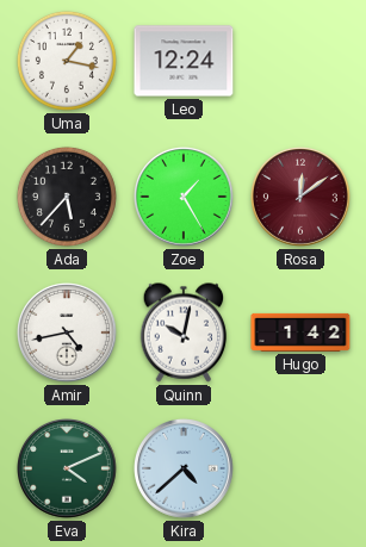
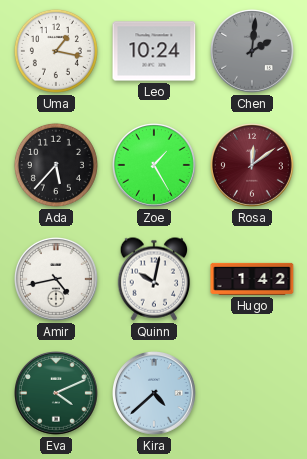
Leo: 12:24 -> 10:24 (154, 51)
Chen: none -> 2:01 (253, 52)
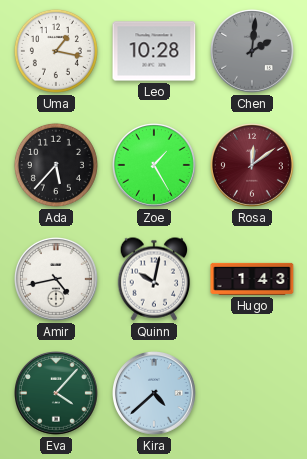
Leo: 10:24 -> 10:28 (154, 51)
Hugo: 1:42 -> 1:43 (252, 279)
Eva: 4:11 -> 4:07 (57, 394)
